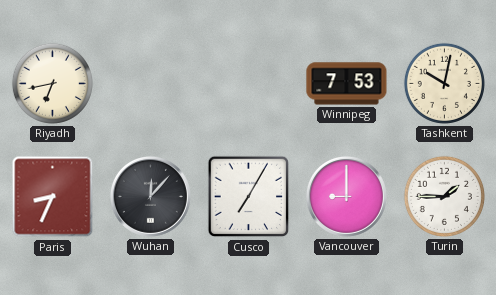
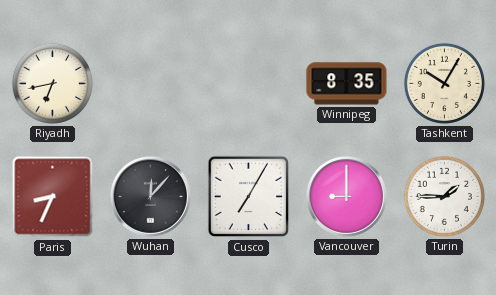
Winnipeg: 7:53 -> 8:35 (347, 84)
Tashkent: 10:02 -> 10:05 (444, 83)
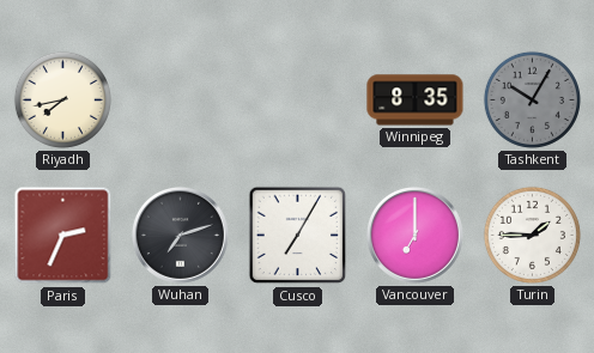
Riyadh: 6:43 -> 7:43 (62, 99)
Tashkent dial: cream -> grey (532, 99)
Paris: 8:34 -> 2:34 (63, 236)
Wuhan: 12:07 -> 7:12 (180, 235)
Vancouver: 9:00 -> 7:00 (414, 235)
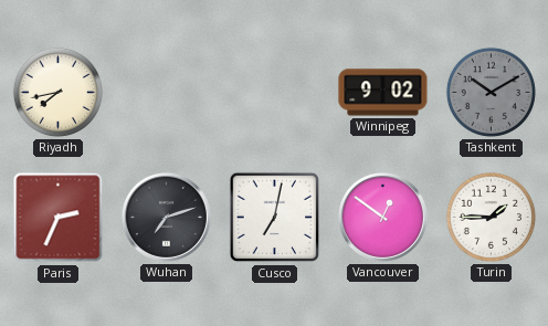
Winnipeg: 8:35 -> 9:02 (383, 93)
Tashkent: 10:05 -> 10:10 (491, 92)
Cusco: 7:05 -> 7:02 (275, 218)
Vancouver: 7:00 -> 12:51 (382, 217)
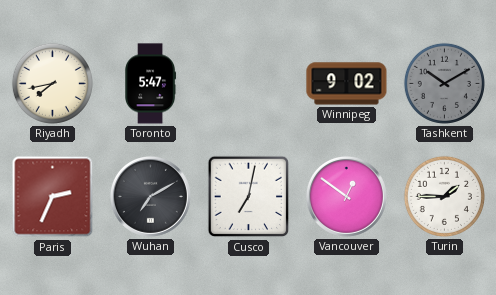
Toronto: none -> 5:47 (151, 84)
Wuhan: 7:12 -> 7:10 (150, 196)
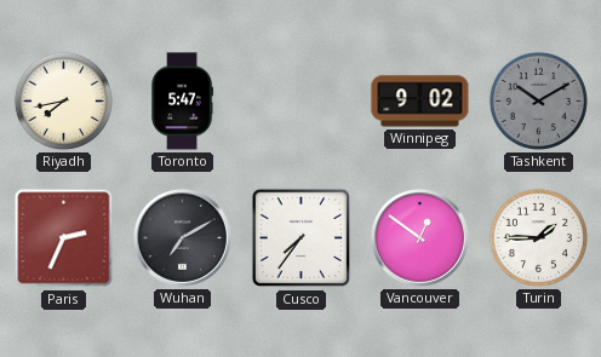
Cusco: 7:02 -> 7:36 (302, 238)
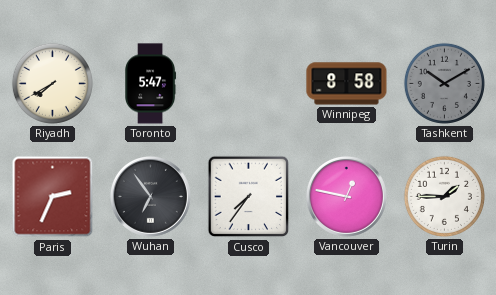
Riyadh: 7:43 -> 7:40 (52, 83)
Winnipeg: 9:02 -> 8:58 (347, 84)
Wuhan: 7:10 -> 6:54 (150, 196)
Vancouver: 12:51 -> 12:47 (346, 196)
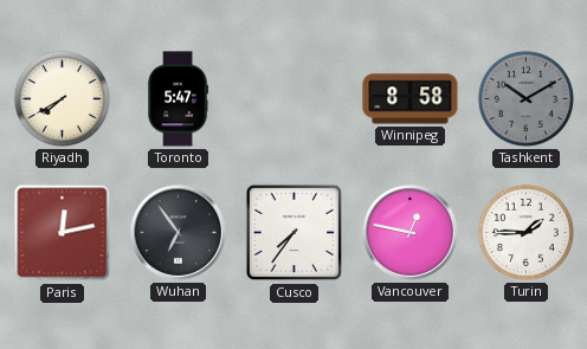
Paris: 2:34 -> 12:13 (63, 233)
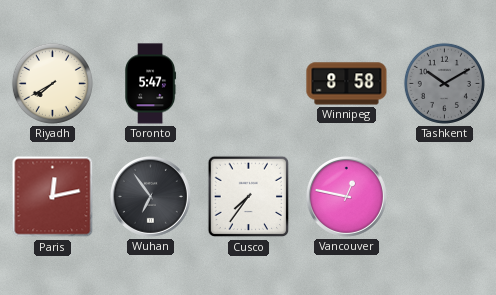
Turin: 1:45 -> none (525, 232)
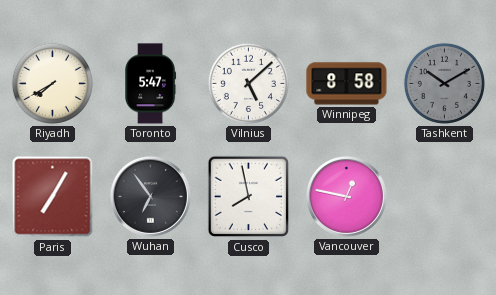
Vilnius: none -> 5:08 (248, 83)
Paris: 12:13 -> 7:05 (53, 197)
Cusco: 7:36 -> 7:58 (249, 197)
